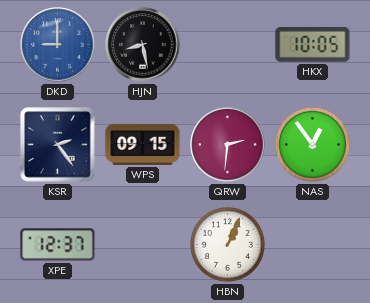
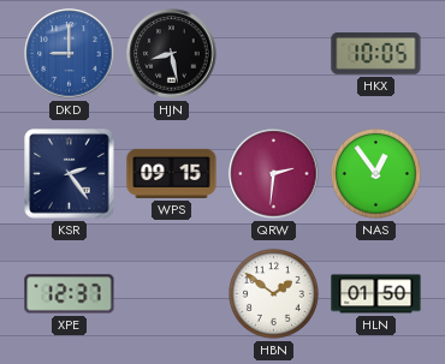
HBN: 1:04 -> 1:51 (274, 294)
HLN: none -> 01:50 (376, 294)
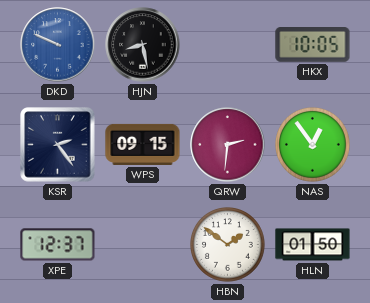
DKD: 9:00 -> 9:49 (58, 45)
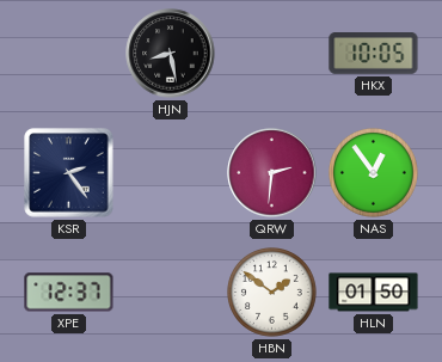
DKD: 9:49 -> none (58, 45)
WPS: 09:15 -> none (143, 144)
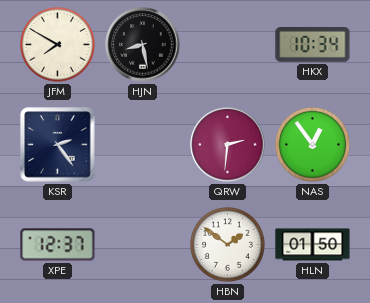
JFM: none -> 7:50 (58, 45)
HKX: 10:05 -> 10:34 (313, 45)
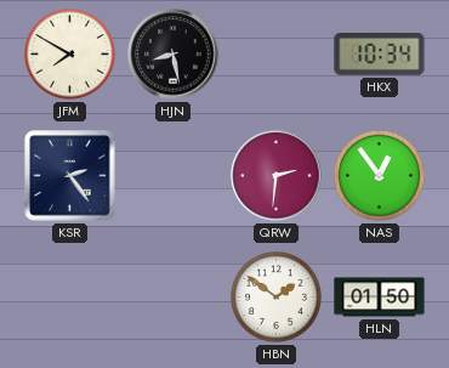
XPE: 12:37 -> none (58, 245)
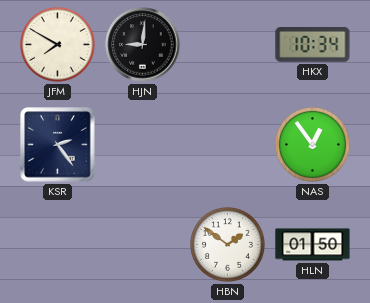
HJN: 8:28 -> 9:01 (143, 45)
QRW: 2:31 -> none (277, 176)
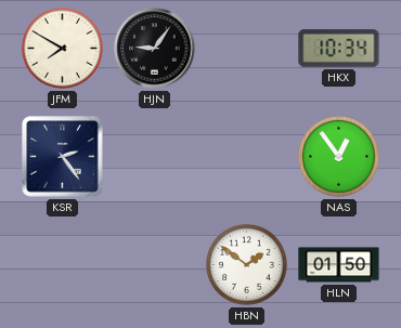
HJN: 9:01 -> 9:06 (155, 49)
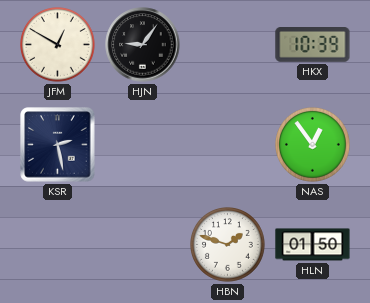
JFM: 7:50 -> 12:50 (58, 45)
HKX: 10:34 -> 10:39 (313, 45)
KSR: 2:24 -> 2:28 (58, 145)
HBN: 1:51 -> 1:48 (228, 245)
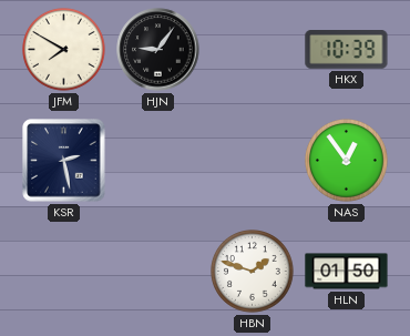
JFM: 12:50 -> 7:50 (64, 50)
